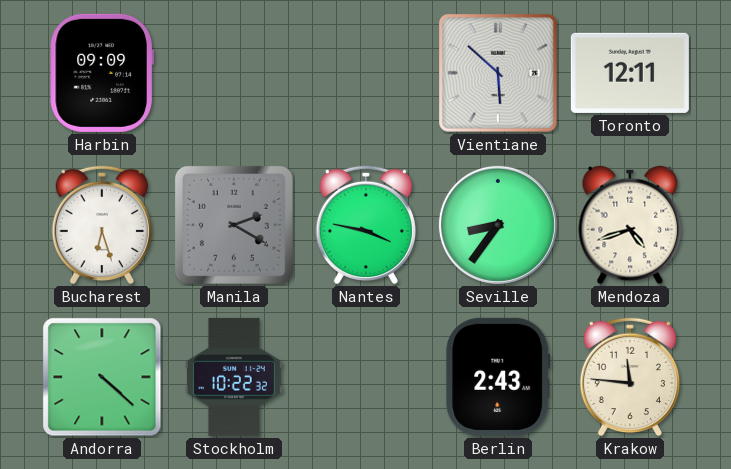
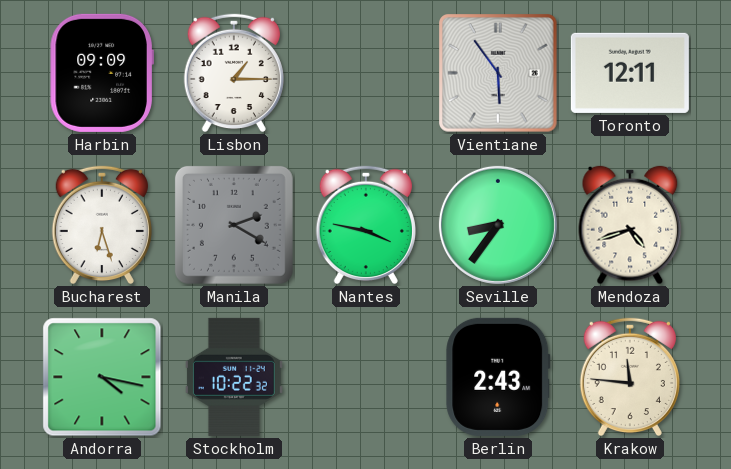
Lisbon: none -> 1:15 (234, 73)
Vientiane: 5:52 -> 5:54 (499, 74)
Andorra: 4:22 -> 4:17 (102, 377)
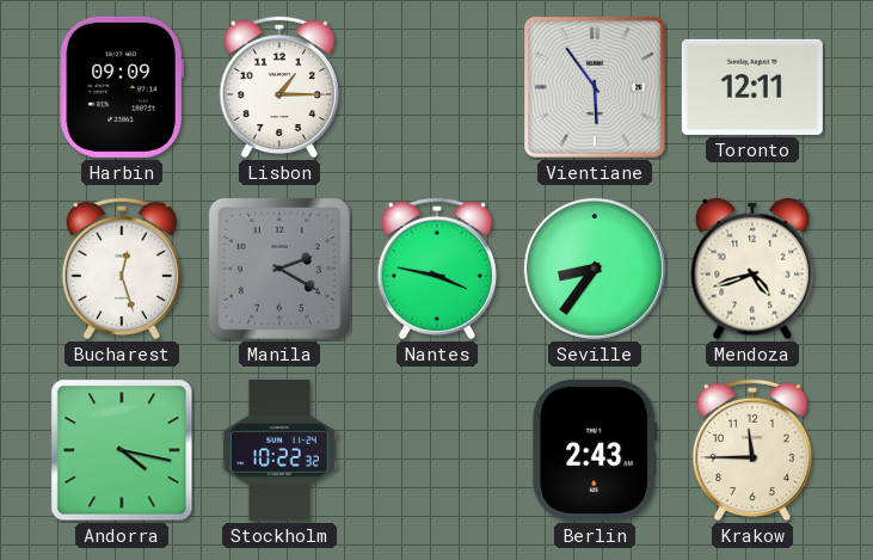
Bucharest: 6:27 -> 12:27 (122, 269)
Krakow: 11:46 -> 11:45 (752, 450)
